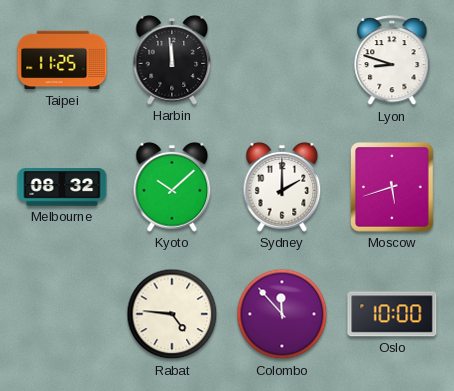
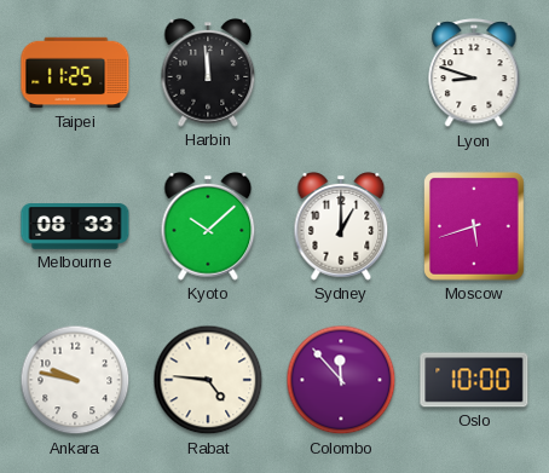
Melbourne: 08:32 -> 08:33 (75, 226)
Sydney: 2:00 -> 1:00 (341, 227)
Ankara: none -> 9:47 (75, 380)
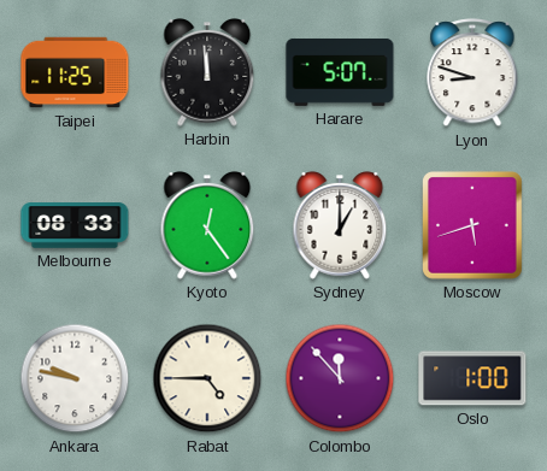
Harare: none -> 5:07 (340, 72)
Kyoto: 10:08 -> 12:24 (207, 226)
Rabat: 4:46 -> 4:45 (207, 378)
Oslo: 10:00 -> 1:00 (472, 378)
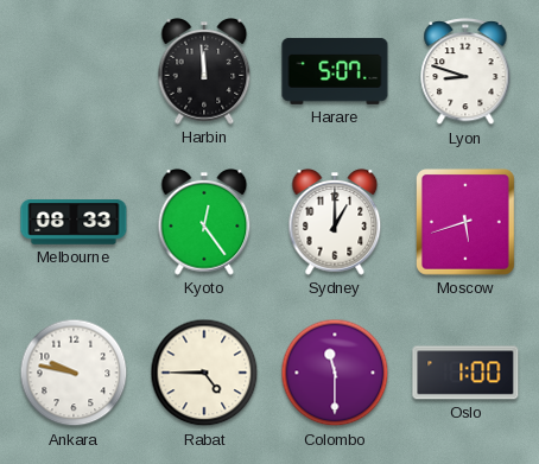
Taipei: 11:25 -> none (75, 72)
Colombo: 11:53 -> 11:30 (335, 373)
